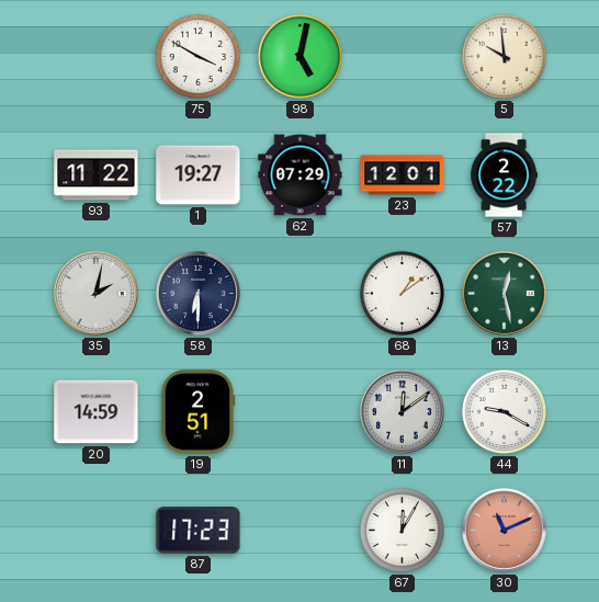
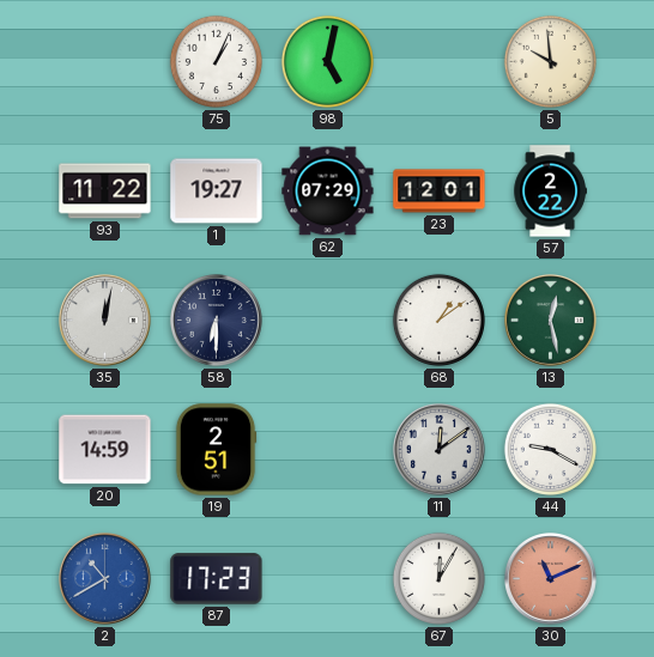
75: 3:50 -> 1:04 (216, 61)
35: 2:02 -> 12:02 (105, 321)
2: none -> 10:40 (105, 579)
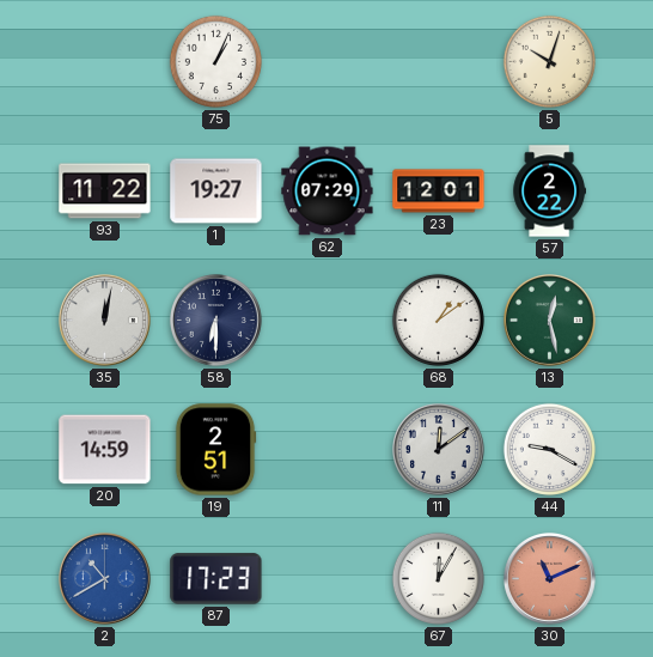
98: 5:02 -> none (327, 61)
5: 9:59 -> 10:03 (549, 61)
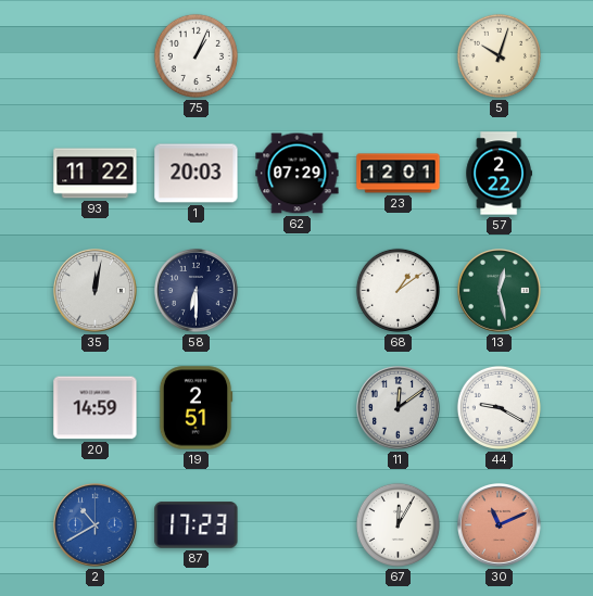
1: 19:27 -> 20:03 (197, 174)
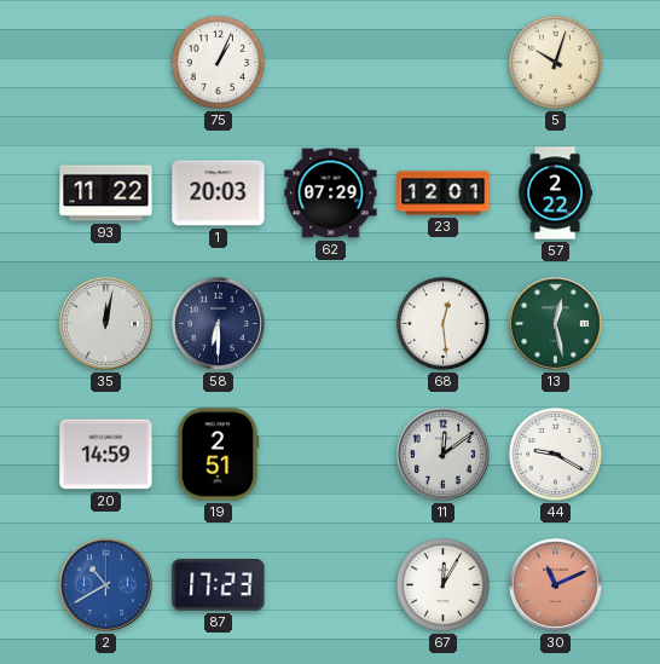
68: 1:09 -> 12:29 (442, 323)
